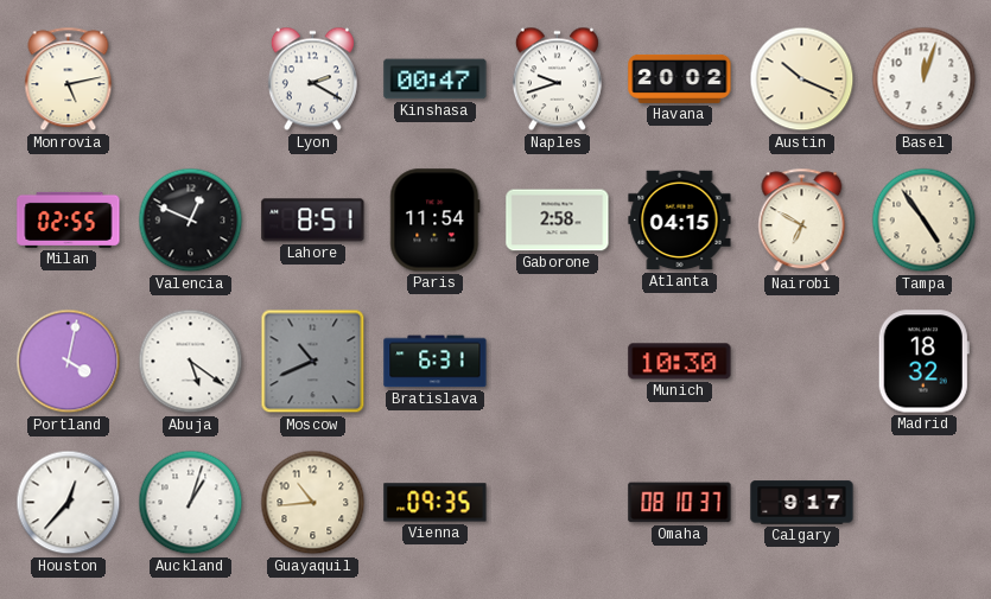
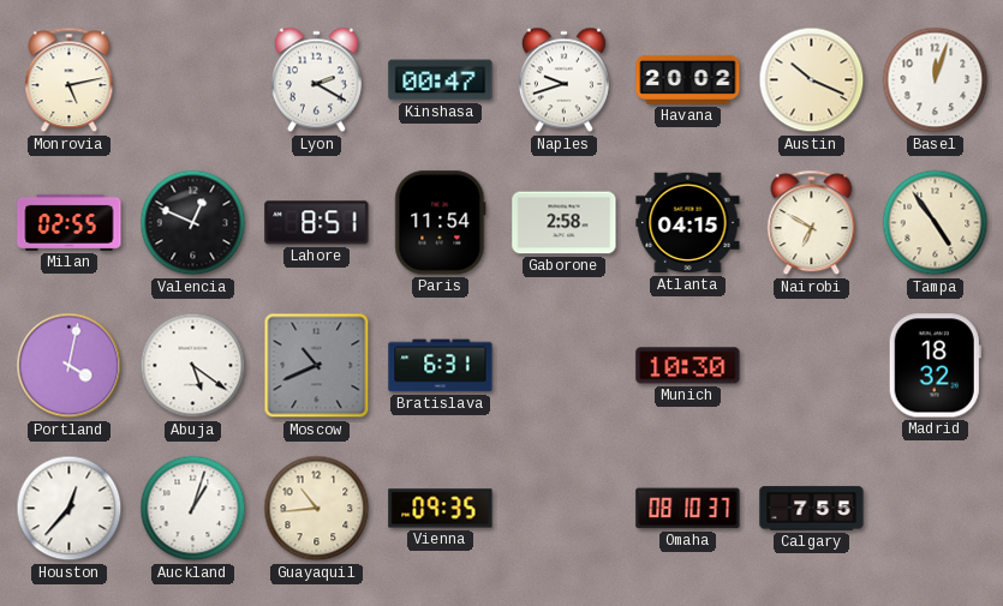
Calgary: 9:17 -> 7:55 (812, 509)
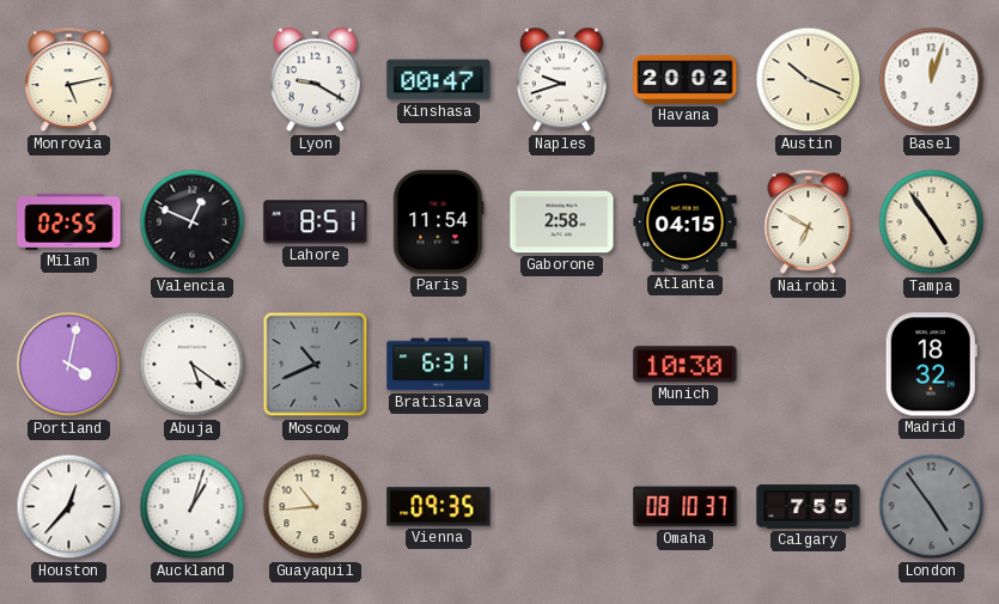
Lyon: 2:20 -> 9:20 (315, 80)
London: none -> 4:54 (932, 507)
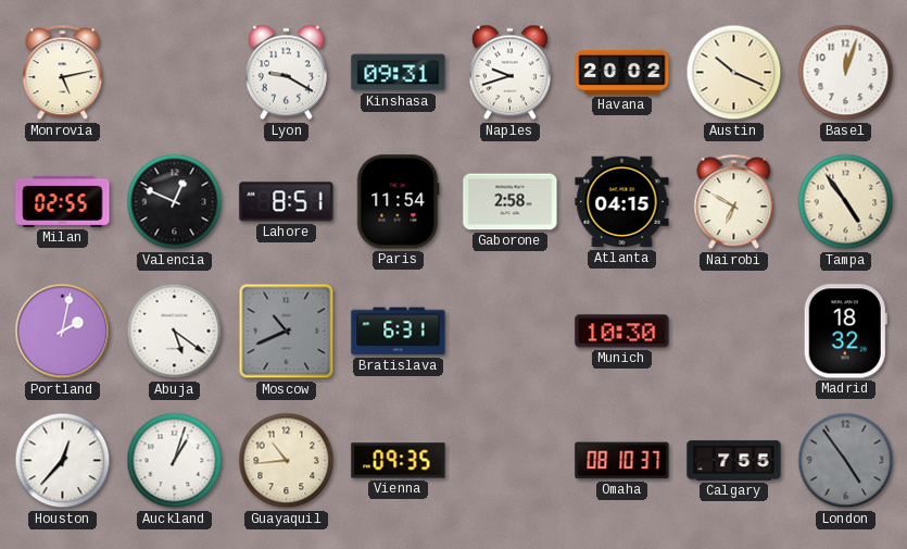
Kinshasa: 00:47 -> 09:31 (399, 73)
Portland: 4:02 -> 2:02 (63, 332)
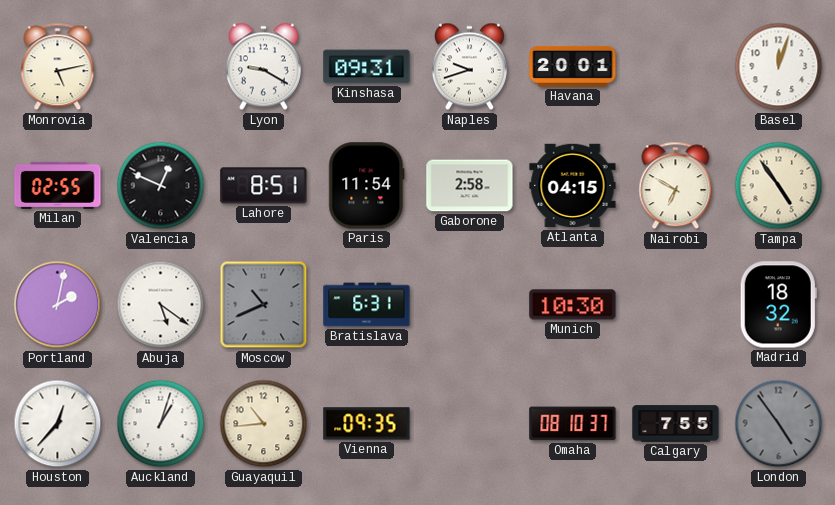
Havana: 20:02 -> 20:01 (573, 66)
Austin: 10:19 -> none (734, 73)
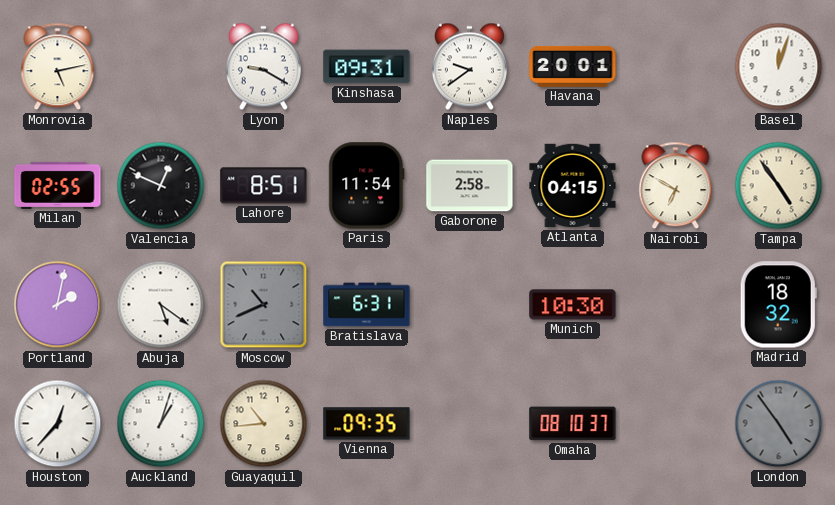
Naples: 9:42 -> 9:39 (469, 67)
Calgary: 7:55 -> none (676, 424)
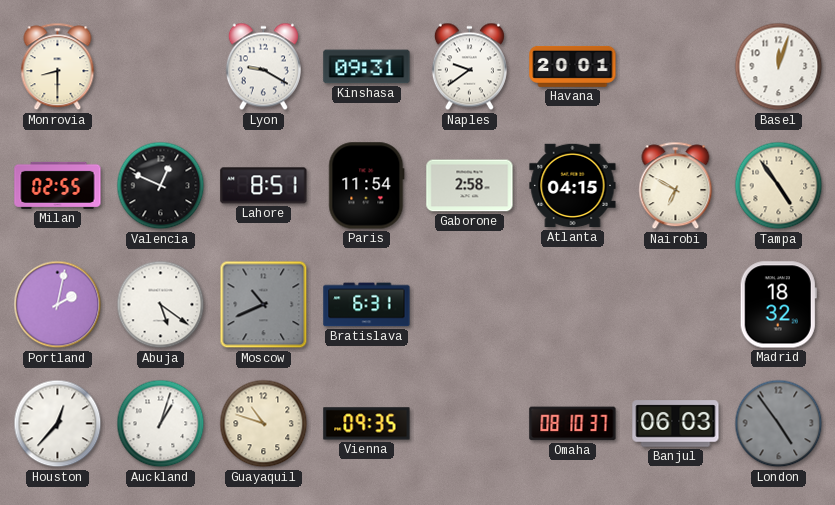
Monrovia: 5:13 -> 8:30 (58, 67)
Munich: 10:30 -> none (573, 305)
Guayaquil: 10:44 -> 10:48 (264, 424)
Banjul: none -> 06:03 (676, 424)
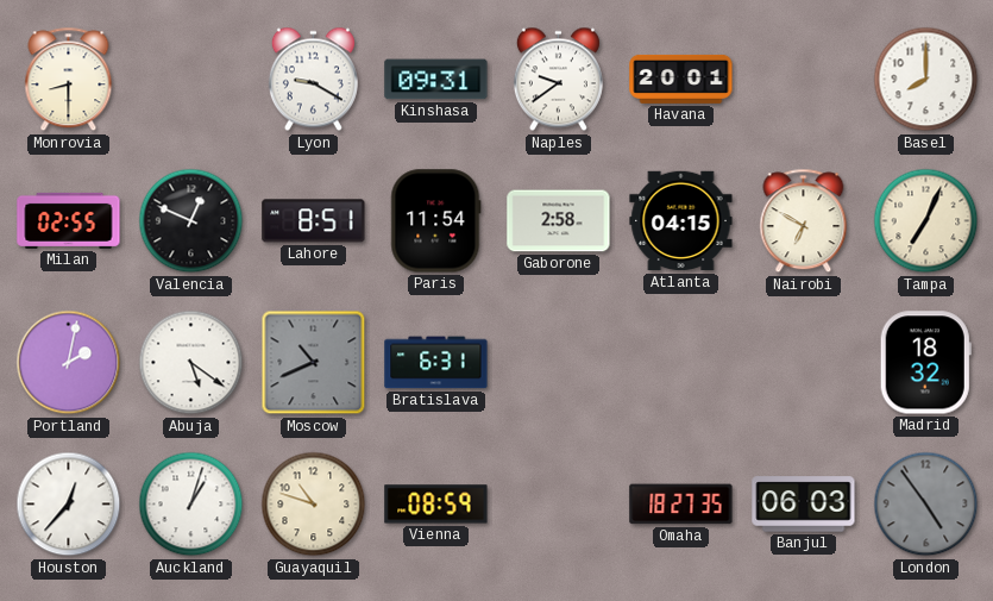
Basel: 12:03 -> 8:00 (926, 80)
Tampa: 4:54 -> 7:04 (926, 221)
Vienna: 09:35 -> 08:59 (436, 505)
Omaha: 08:10 -> 18:27 (681, 505)
